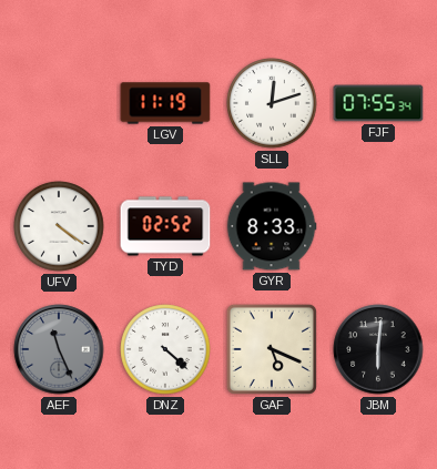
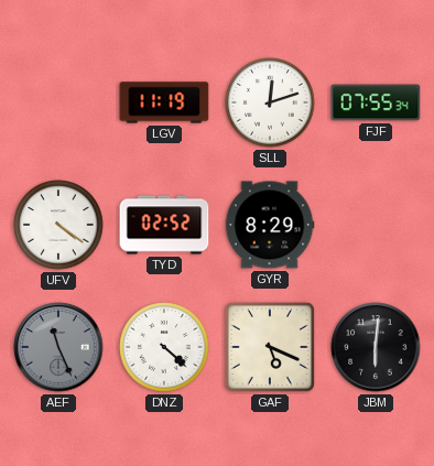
GYR: 8:33 -> 8:29 (270, 225)
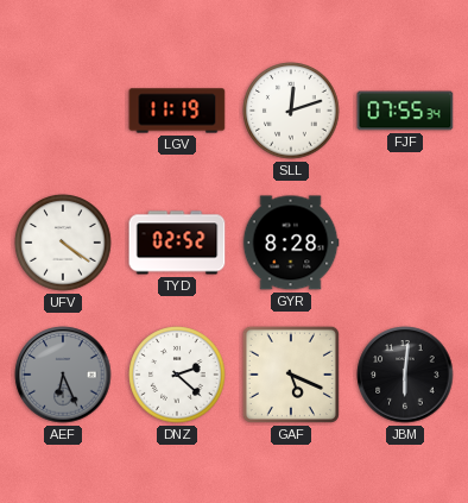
GYR: 8:29 -> 8:28 (291, 243)
AEF: 11:26 -> 6:26 (63, 375)
DNZ: 4:22 -> 2:22 (177, 375)
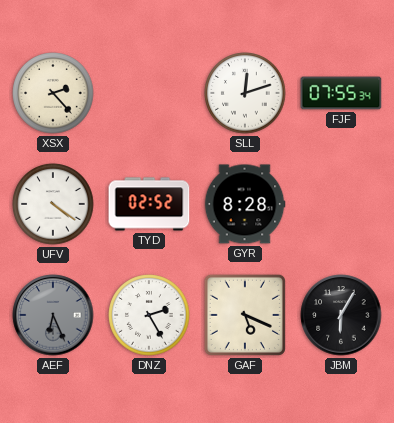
XSX: none -> 2:23 (53, 93)
LGV: 11:19 -> none (177, 111)
DNZ: 2:22 -> 2:25 (149, 315)
JBM: 6:01 -> 6:05 (341, 315)
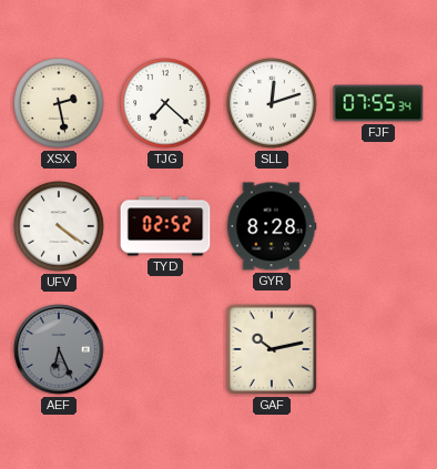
XSX: 2:23 -> 2:28 (59, 103)
TJG: none -> 7:22 (165, 103)
DNZ: 2:25 -> none (149, 315)
GAF: 5:19 -> 10:13 (272, 349)
JBM: 6:05 -> none (341, 315)
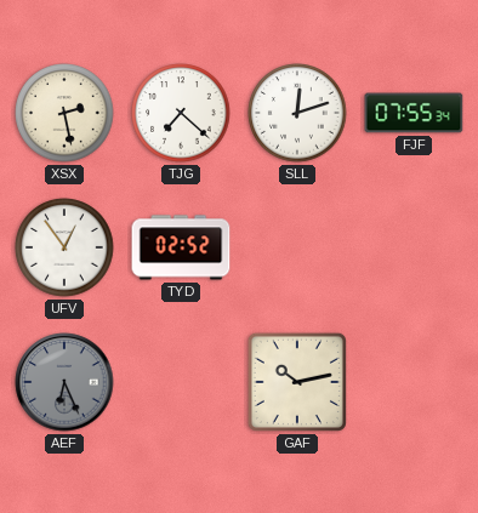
UFV: 4:21 -> 12:54 (64, 247)
GYR: 8:28 -> none (272, 226)
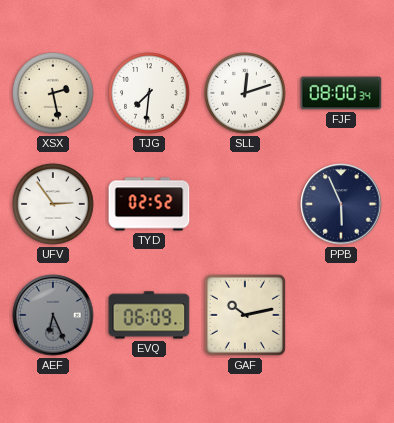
TJG: 7:22 -> 7:31 (149, 93)
FJF: 07:55 -> 08:00 (341, 93)
UFV: 12:54 -> 2:54 (53, 204)
PPB: none -> 5:56 (341, 204)
EVQ: none -> 06:09 (149, 315)
